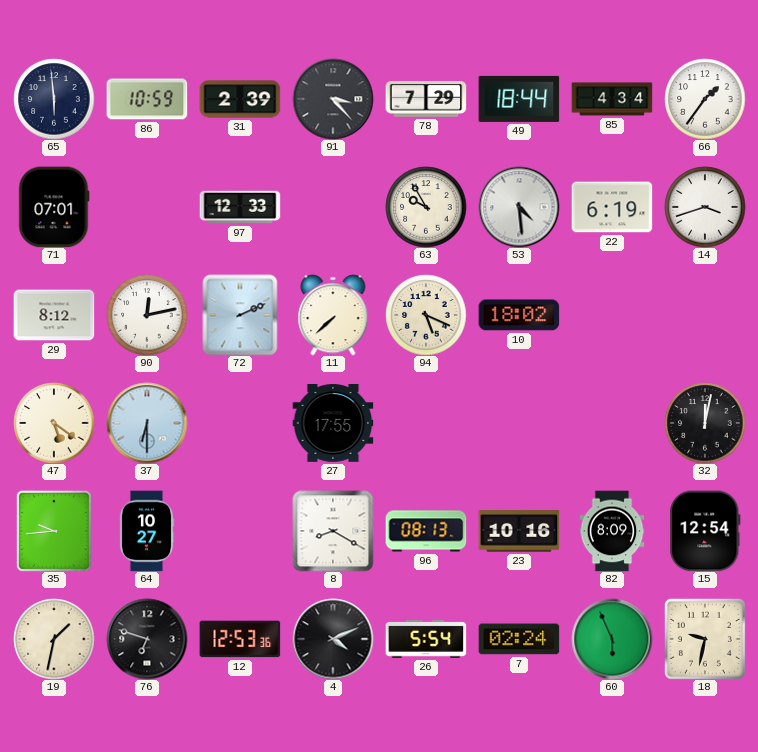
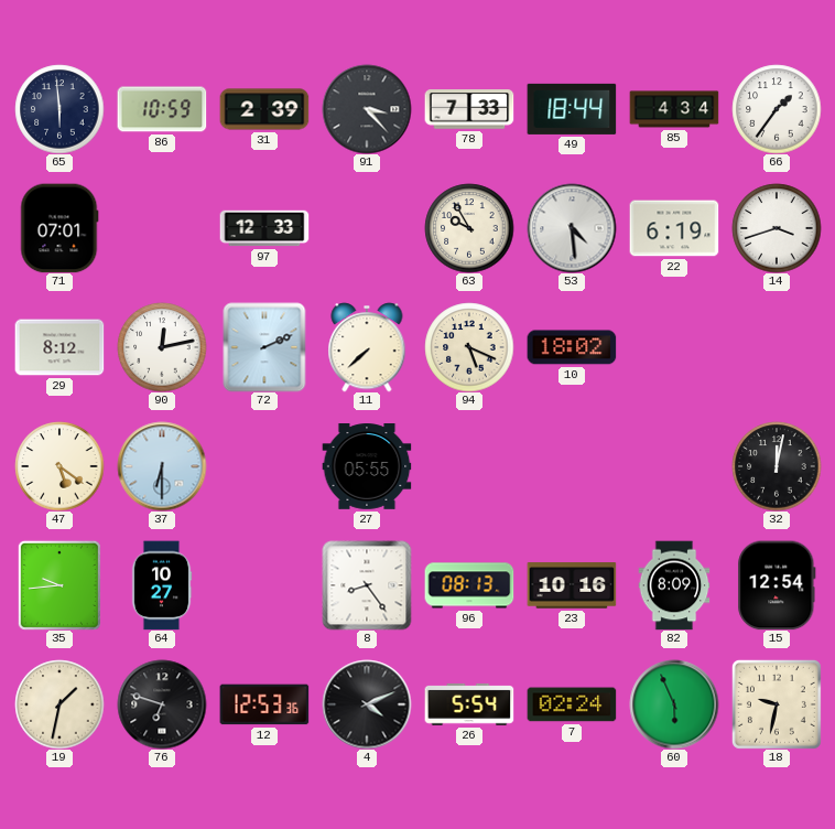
78: 7:29 -> 7:33 (469, 109)
27: 17:55 -> 05:55 (367, 467)
8: 8:20 -> 8:24 (367, 585)
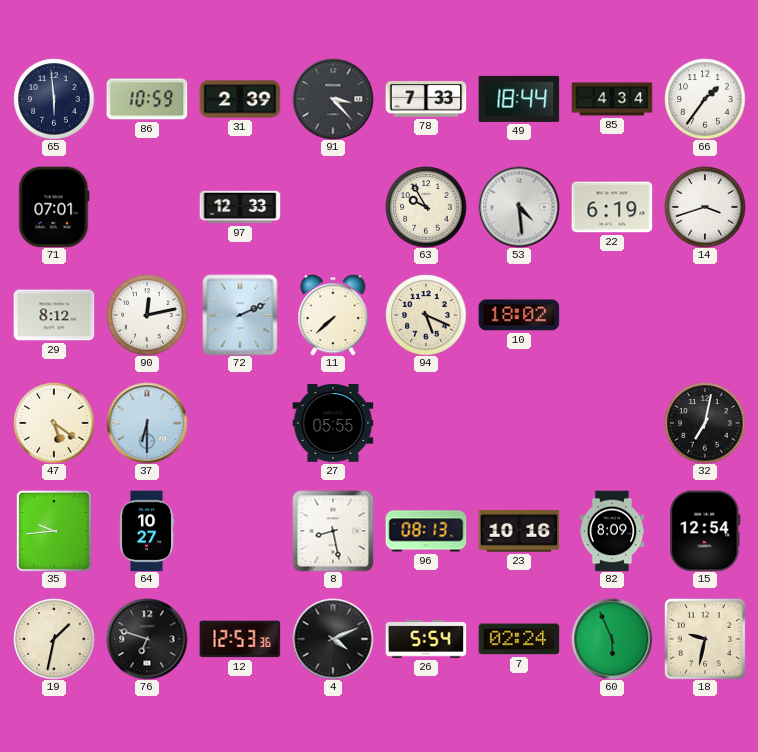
32: 12:02 -> 7:02 (705, 423)
8: 8:24 -> 8:28 (333, 531)
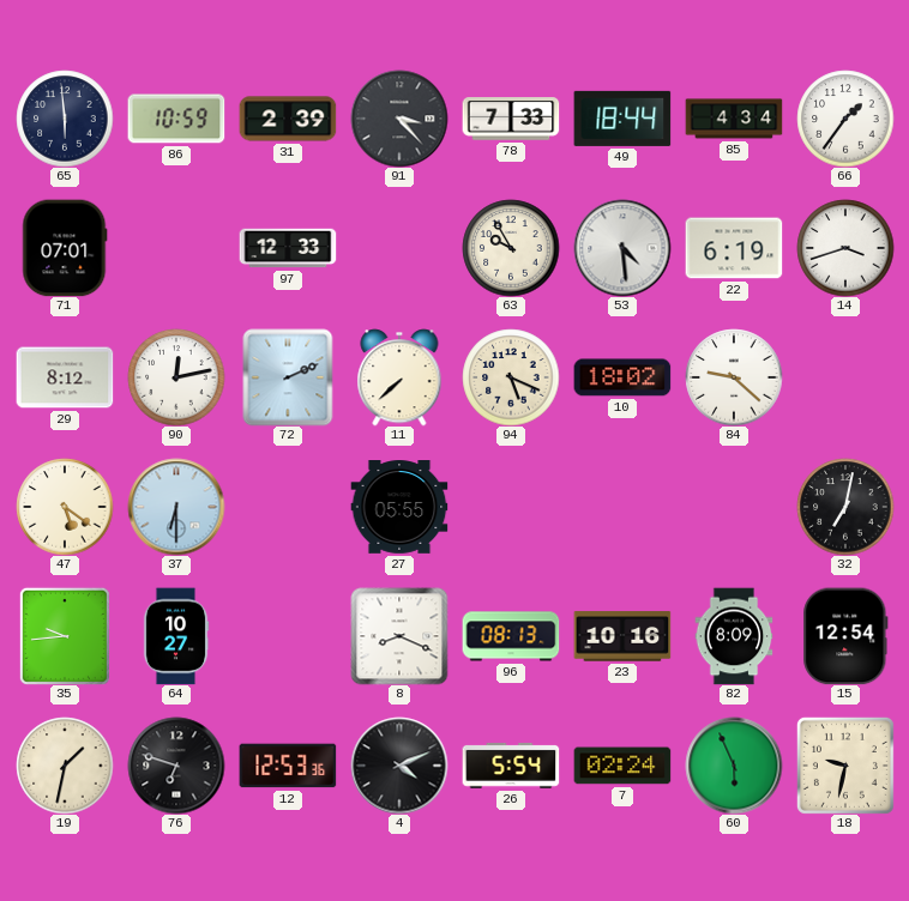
84: none -> 9:22 (734, 377)
8: 8:28 -> 8:19 (399, 636)
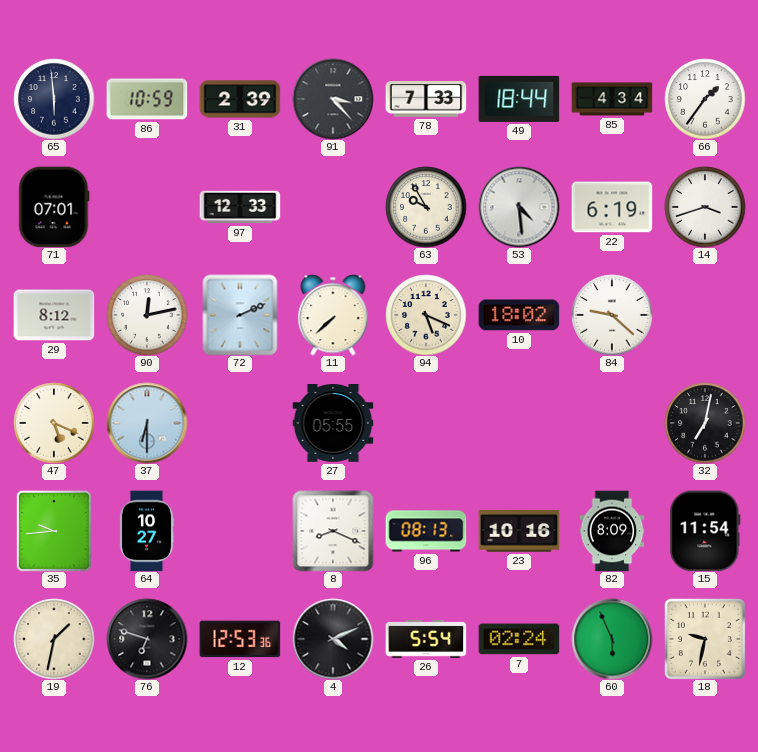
47: 5:21 -> 5:19 (54, 423)
15: 12:54 -> 11:54 (705, 531)
